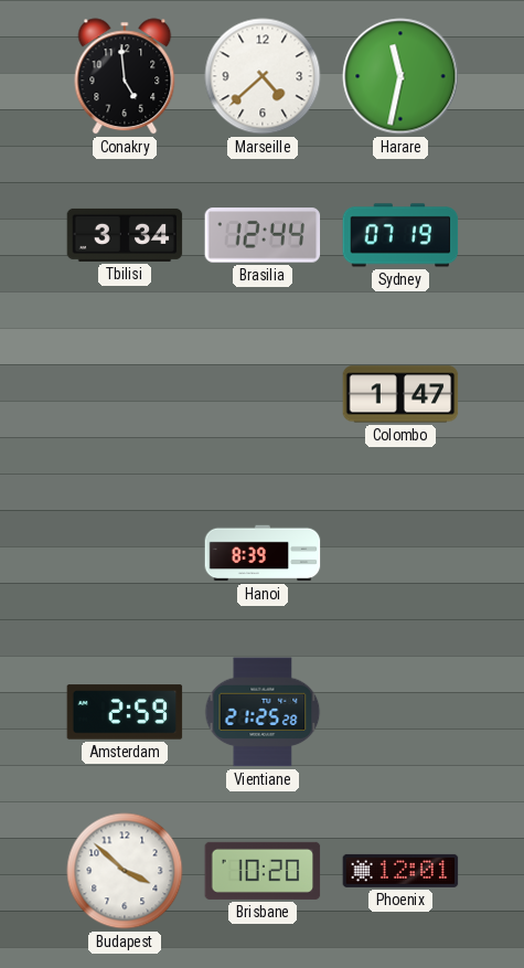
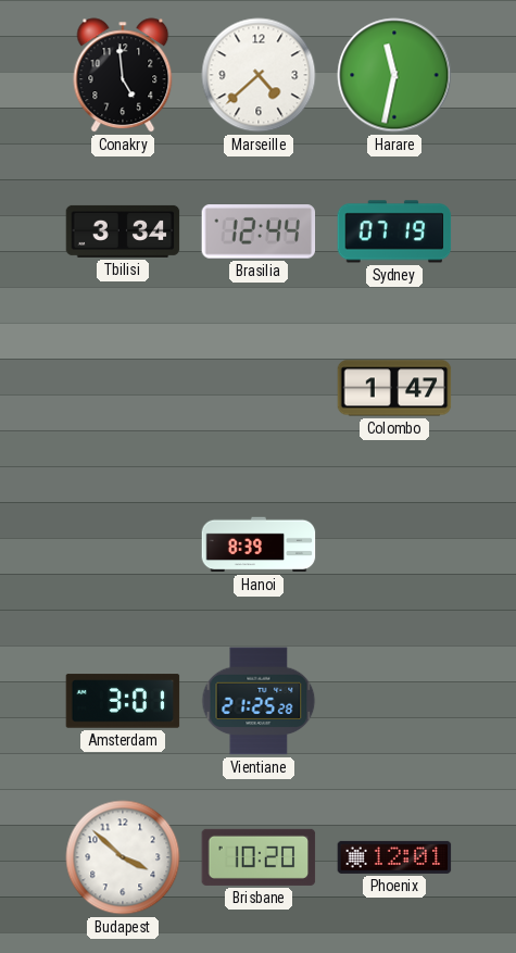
Amsterdam: 2:59 -> 3:01 (123, 701)
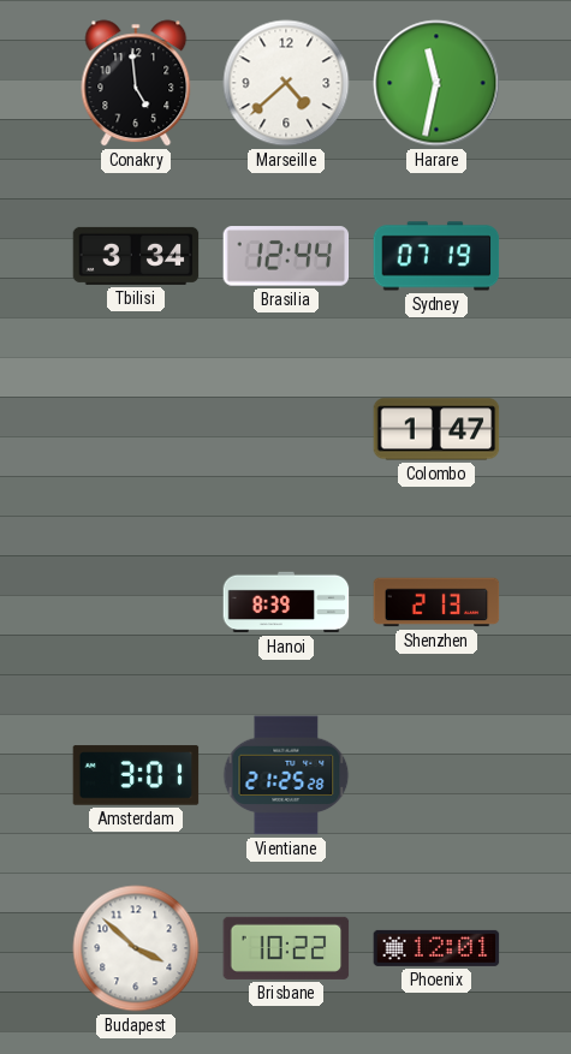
Shenzhen: none -> 2:13 (436, 602)
Brisbane: 10:20 -> 10:22 (286, 948)
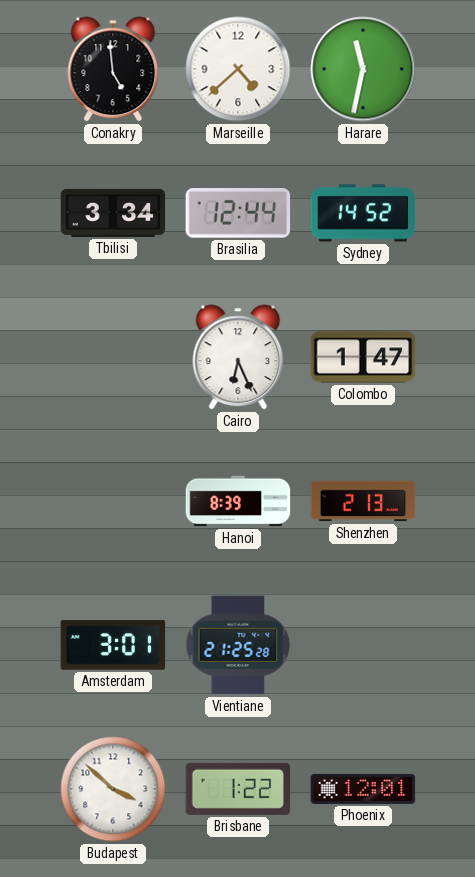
Sydney: 07:19 -> 14:52 (363, 213)
Cairo: none -> 6:26 (238, 357)
Brisbane: 10:22 -> 1:22 (238, 789)
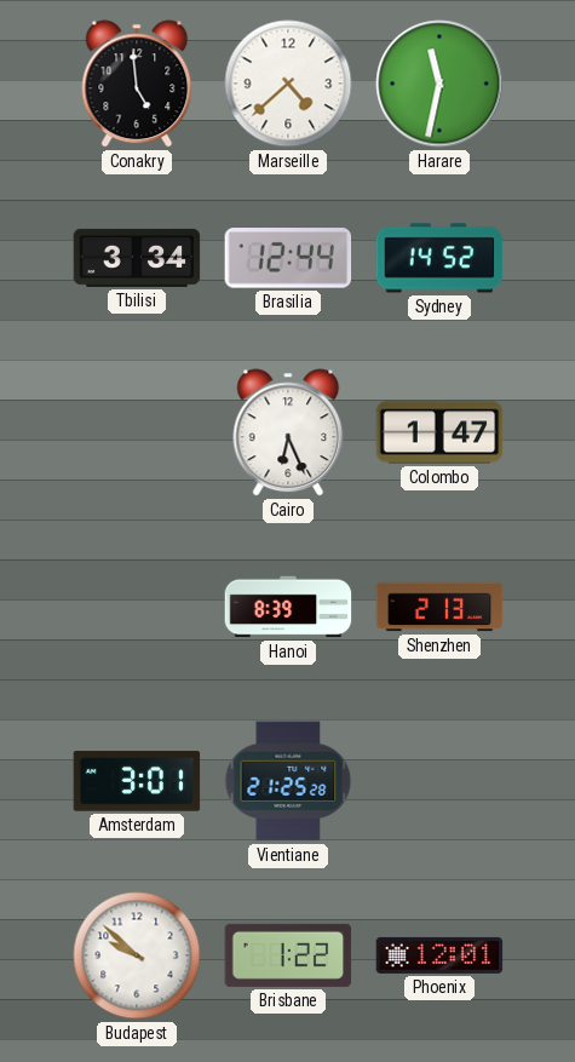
Budapest: 3:52 -> 9:52 (137, 955)
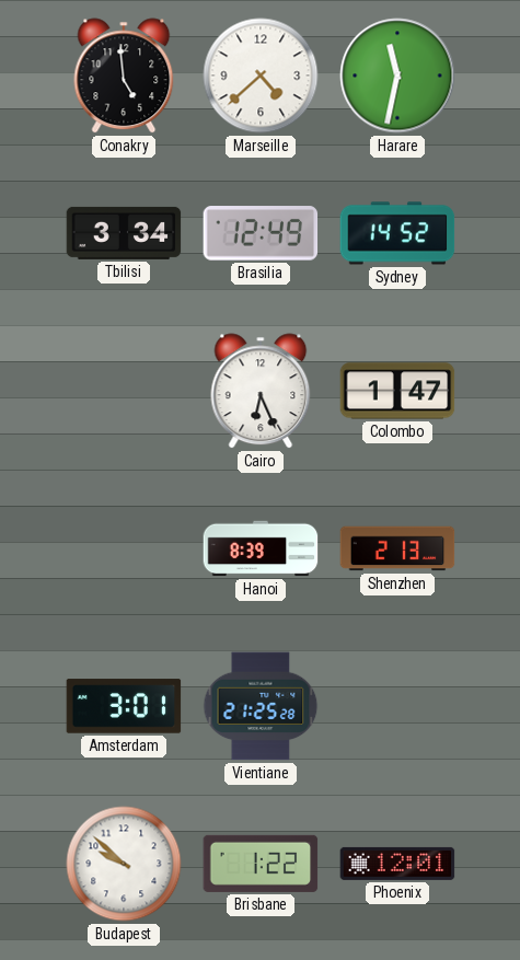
Brasilia: 12:44 -> 12:49 (261, 233)
